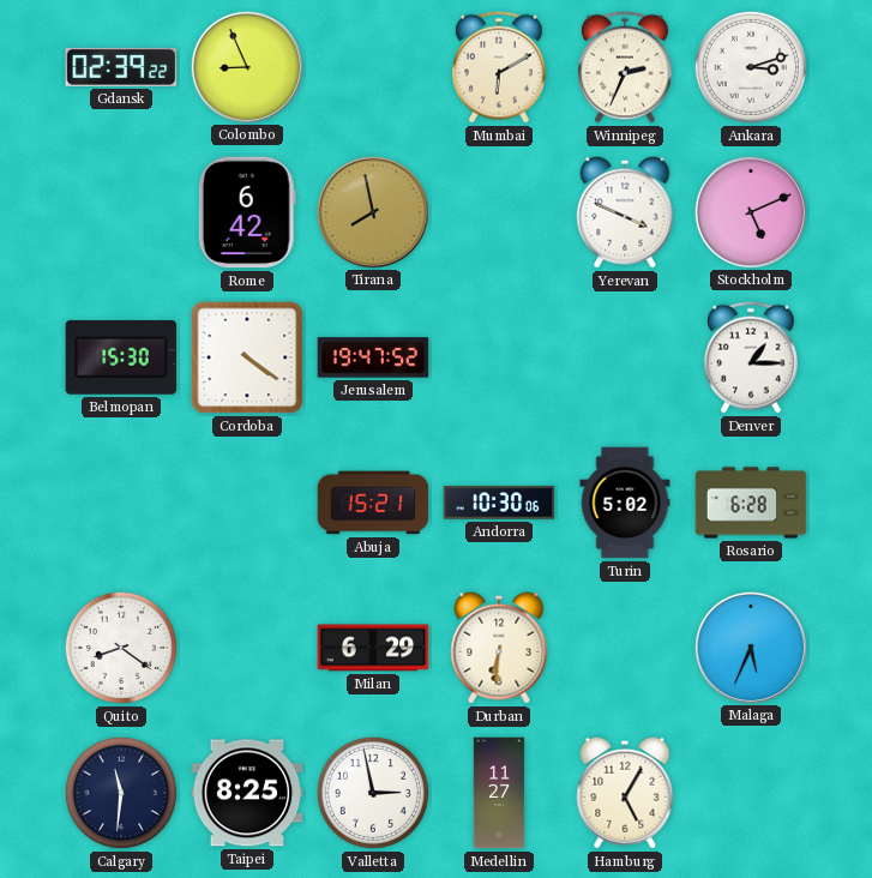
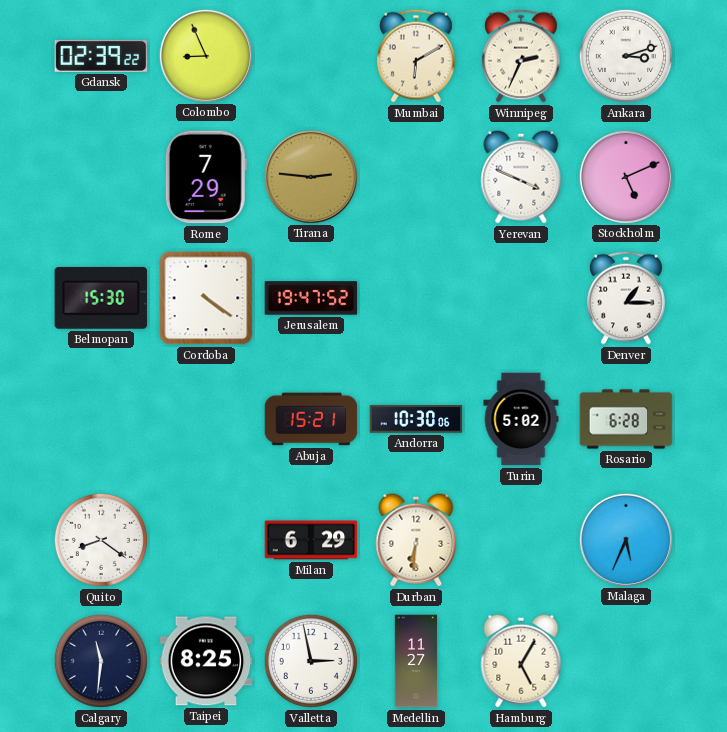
Rome: 6:42 -> 7:29 (206, 177)
Tirana: 7:58 -> 2:46 (310, 176)
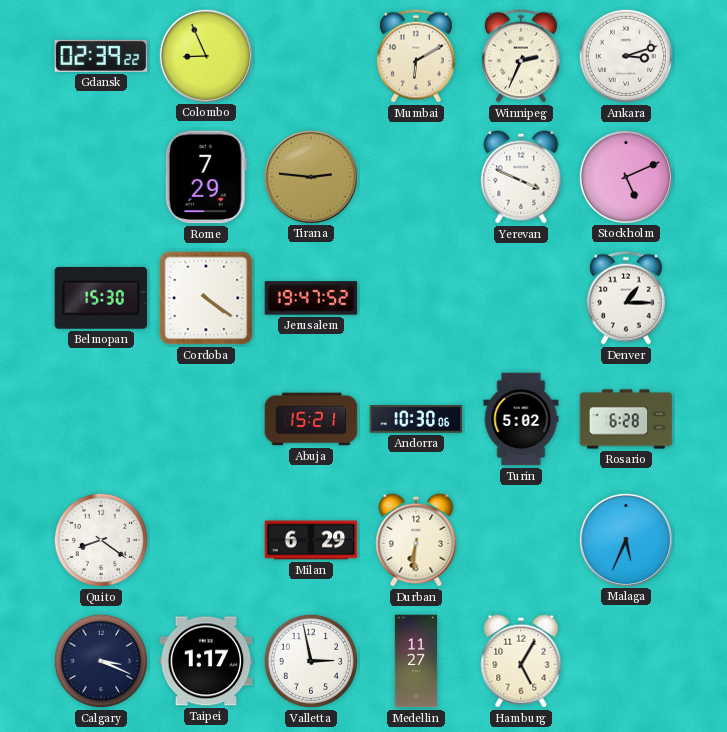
Calgary: 11:31 -> 3:19 (101, 661)
Taipei: 8:25 -> 1:17 (206, 661)
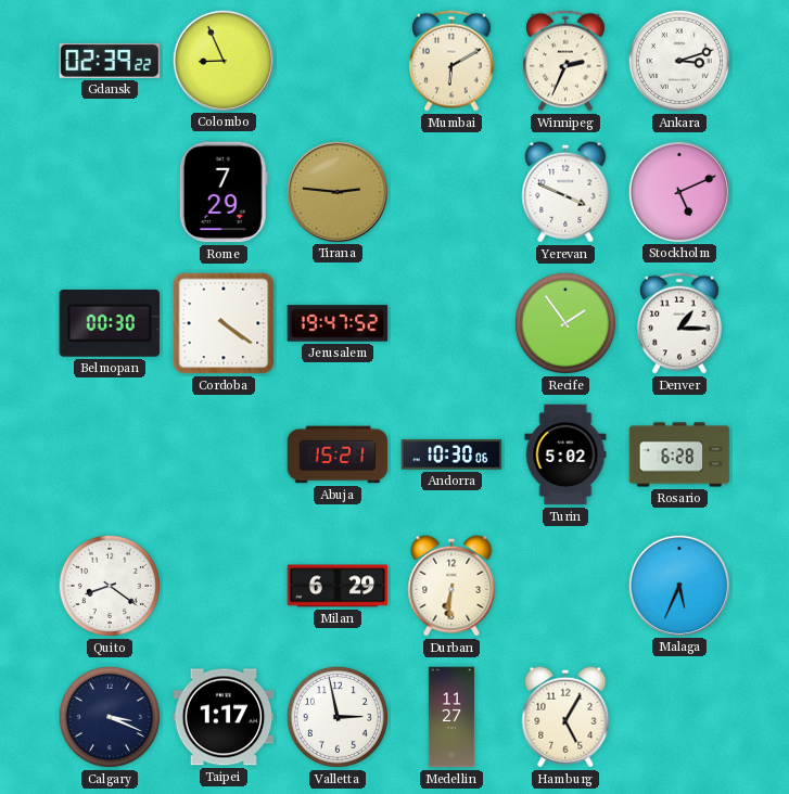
Belmopan: 15:30 -> 00:30 (110, 323)
Recife: none -> 1:54 (565, 323)
